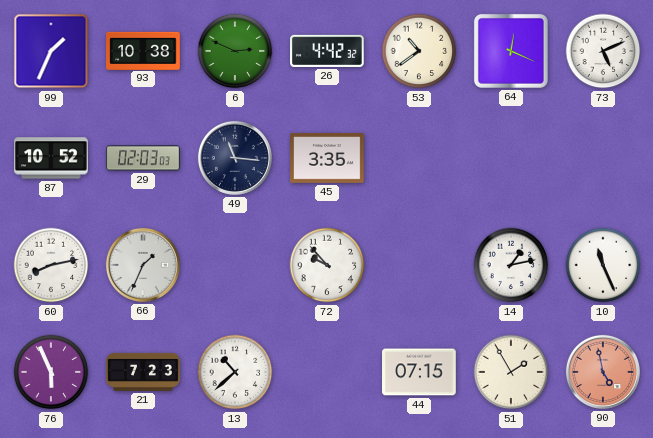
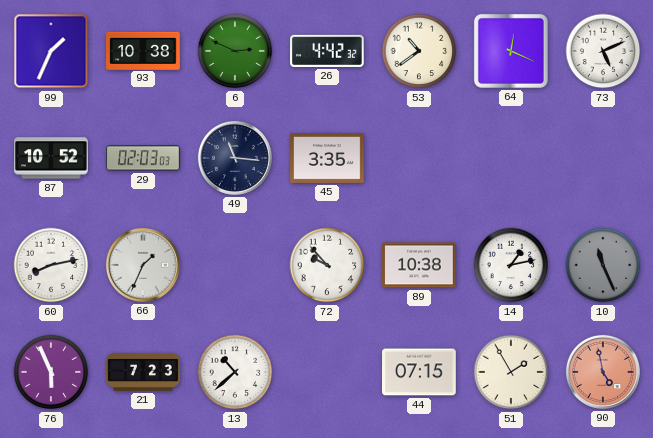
89: none -> 10:38 (419, 265)
10 dial: white -> grey (603, 265)
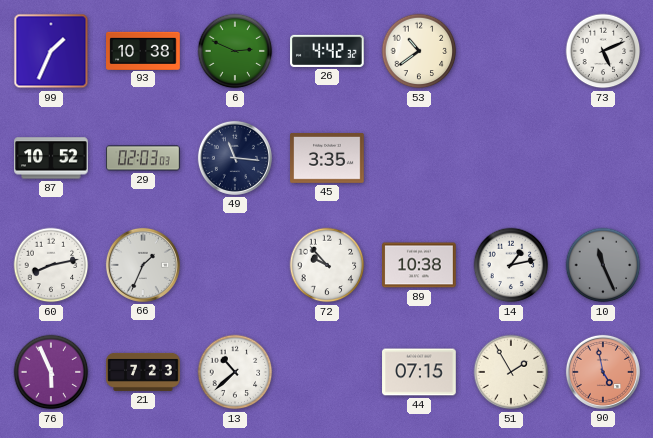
64: 12:19 -> none (511, 51)
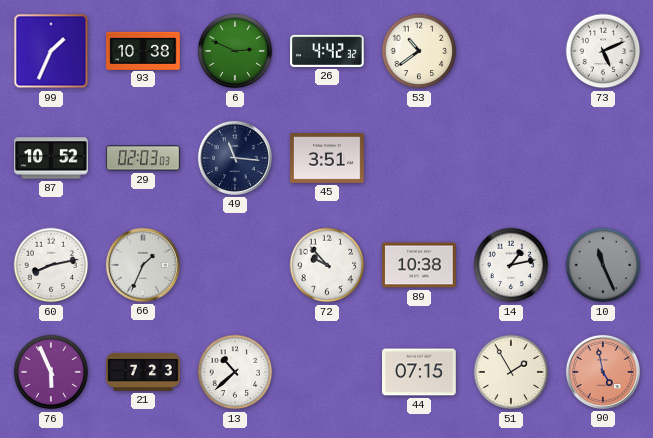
45: 3:35 -> 3:51 (327, 159)
